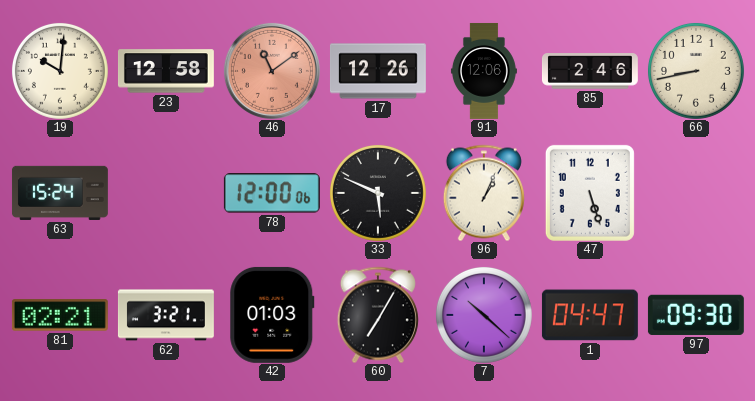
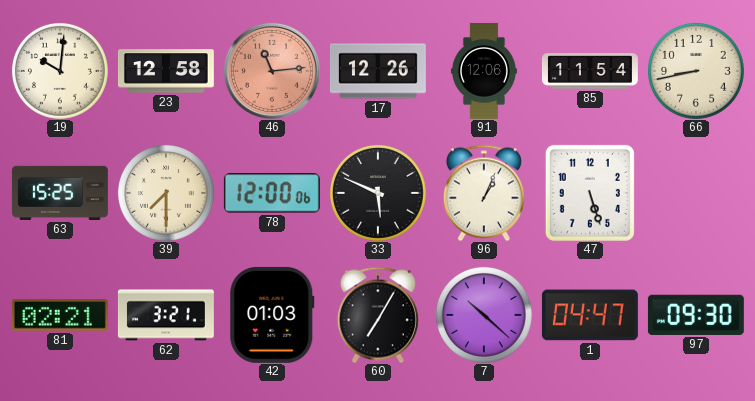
46: 11:09 -> 11:14 (272, 71)
85: 2:46 -> 11:54 (590, 71)
63: 15:24 -> 15:25 (60, 193)
39: none -> 7:30 (166, 193)
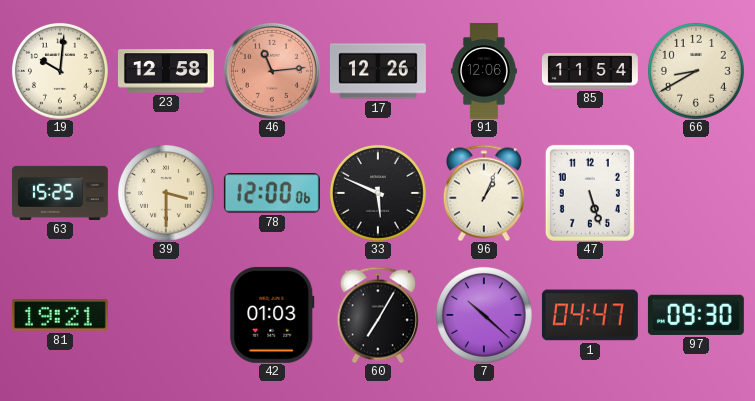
66: 8:43 -> 8:40 (696, 71)
39: 7:30 -> 3:30 (166, 193)
81: 02:21 -> 19:21 (60, 315)
62: 3:21 -> none (166, 315)
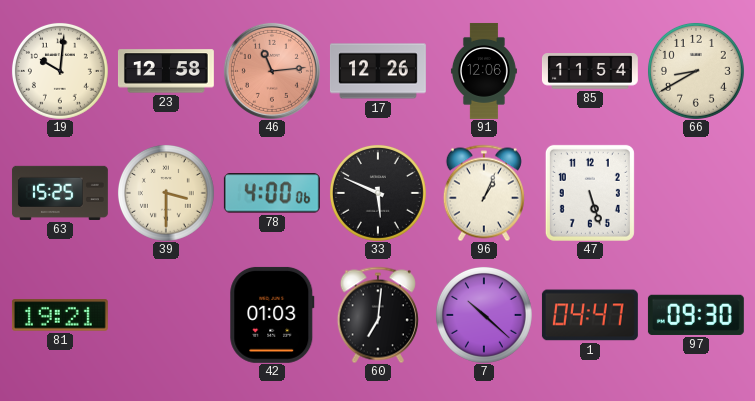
78: 12:00 -> 4:00 (272, 193)
60: 7:05 -> 7:01 (378, 315)
